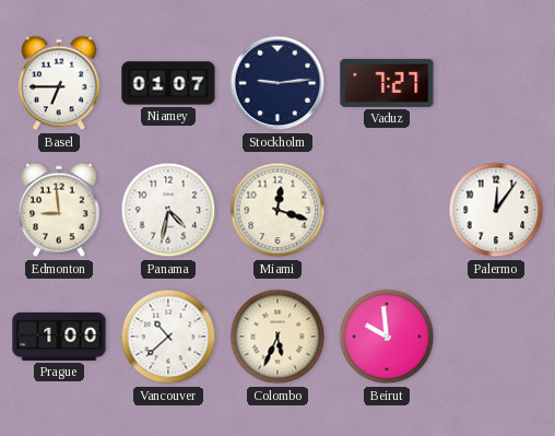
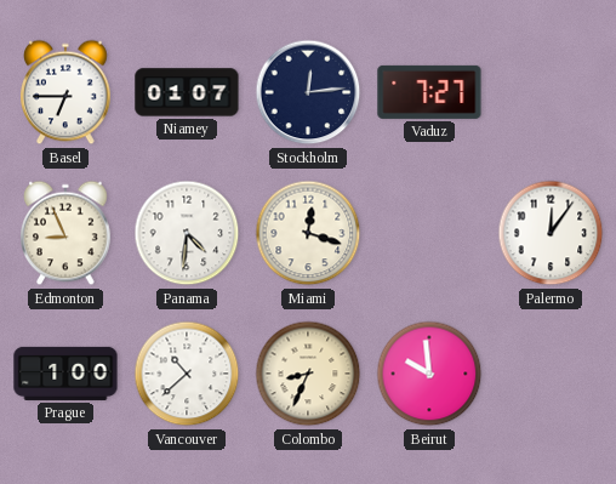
Stockholm: 9:14 -> 12:14 (308, 92)
Edmonton: 8:59 -> 8:56 (67, 233)
Panama: 4:32 -> 4:31 (187, 233)
Colombo: 5:34 -> 8:34 (308, 374)
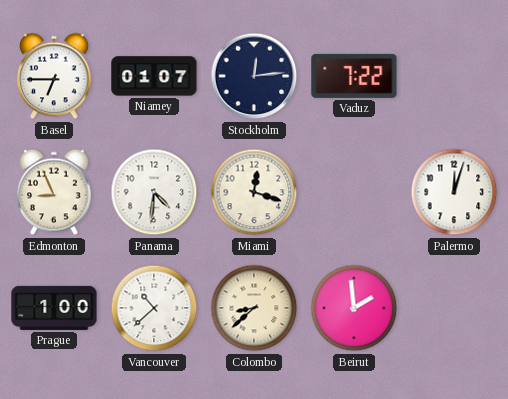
Vaduz: 7:27 -> 7:22 (354, 76)
Palermo: 12:06 -> 12:03 (454, 192)
Colombo: 8:34 -> 8:38 (254, 308)
Beirut: 9:59 -> 1:59 (354, 308)
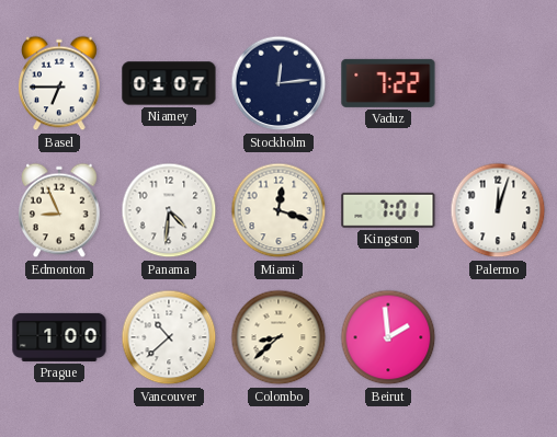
Kingston: none -> 7:01 (388, 210)
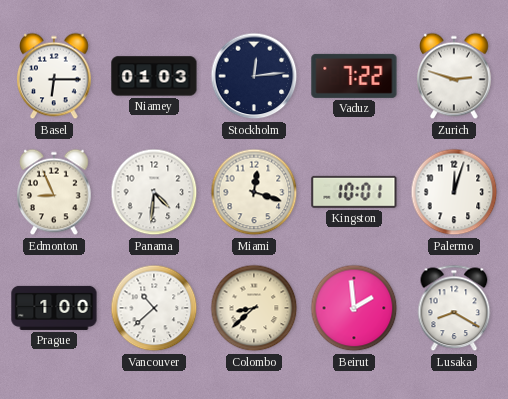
Basel: 6:45 -> 6:15 (55, 76)
Niamey: 01:07 -> 01:03 (154, 76)
Zurich: none -> 2:48 (455, 76)
Kingston: 7:01 -> 10:01 (354, 192)
Lusaka: none -> 8:20 (454, 308)
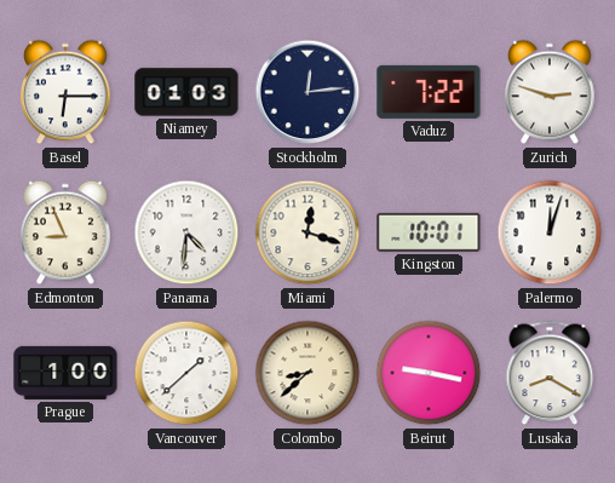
Vancouver: 10:38 -> 1:38 (186, 373)
Beirut: 1:59 -> 9:17 (429, 373)
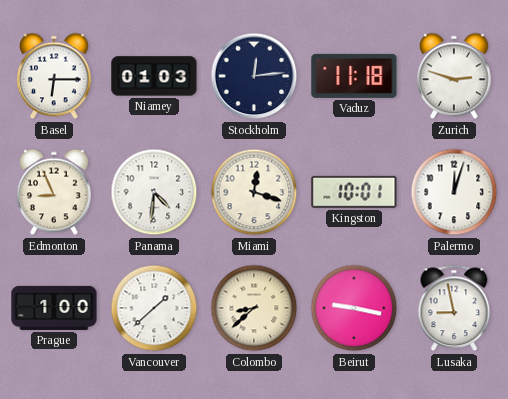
Vaduz: 7:22 -> 11:18 (354, 76)
Lusaka: 8:20 -> 8:58 (454, 308)
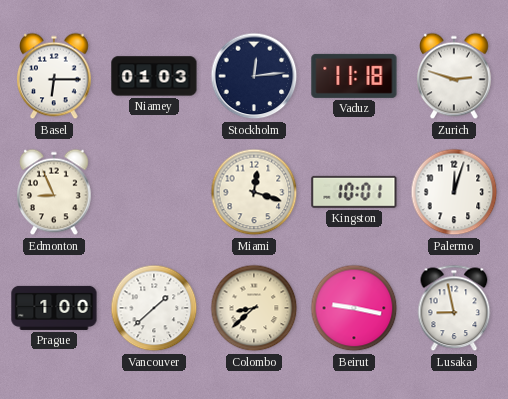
Panama: 4:31 -> none (154, 192)
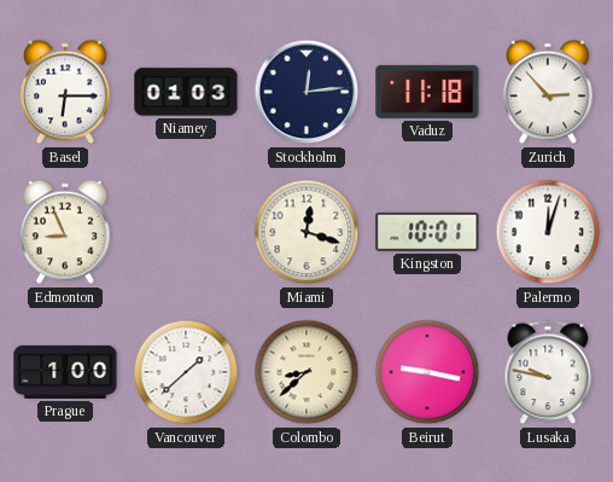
Zurich: 2:48 -> 2:53 (549, 92)
Lusaka: 8:58 -> 9:47 (548, 372)
